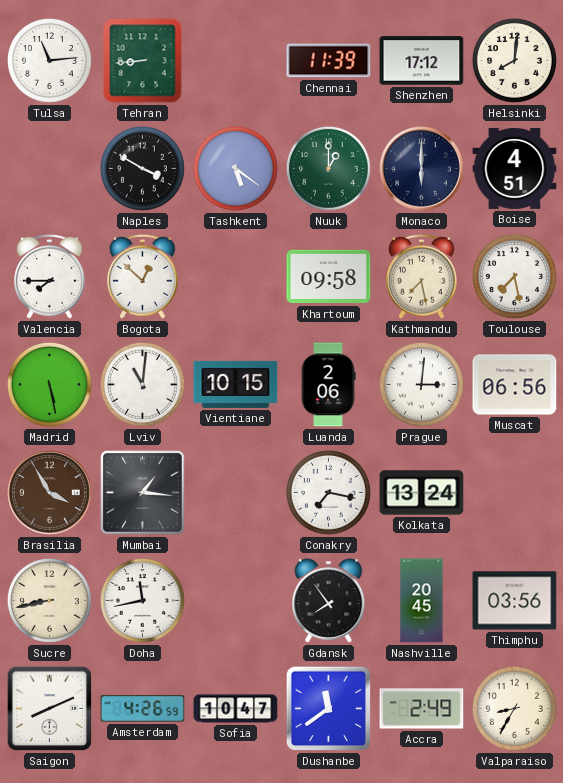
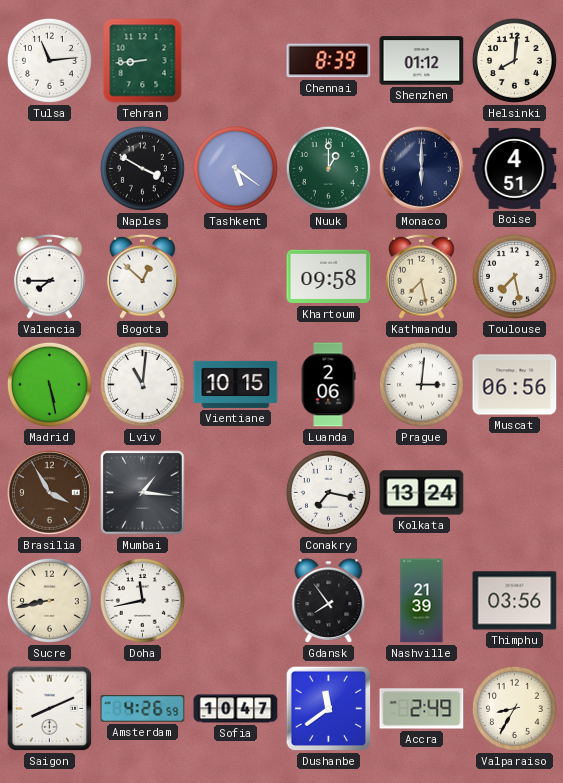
Chennai: 11:39 -> 8:39 (329, 61)
Shenzhen: 17:12 -> 01:12 (422, 61)
Nashville: 20:45 -> 21:39 (422, 601)
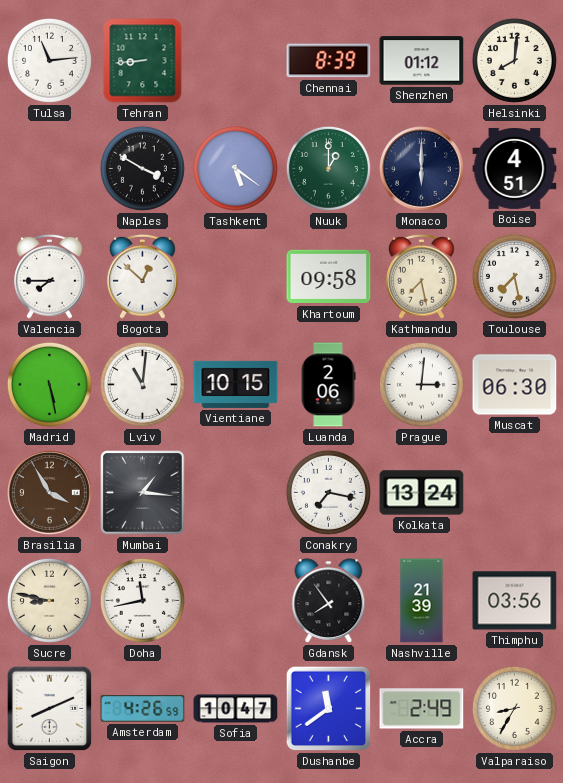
Muscat: 06:56 -> 06:30 (515, 385)
Sucre: 8:43 -> 8:47 (49, 600)
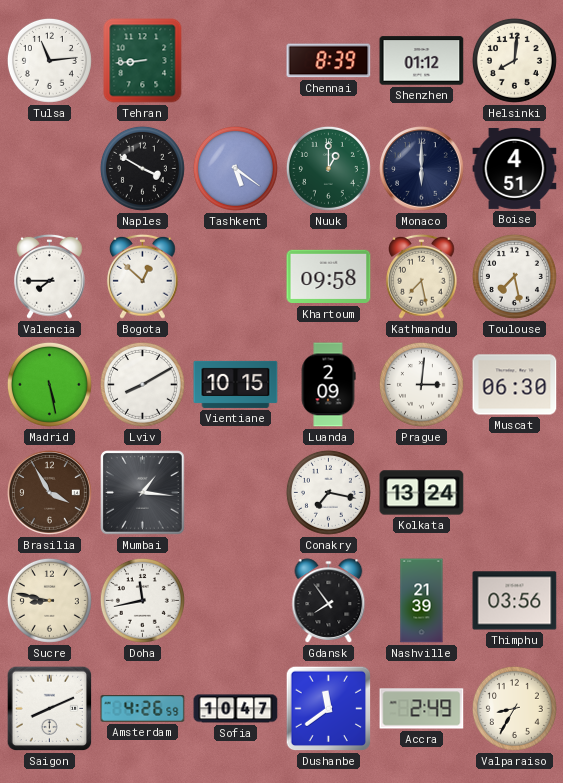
Lviv: 11:01 -> 8:10 (142, 384)
Luanda: 2:06 -> 2:09 (328, 385)
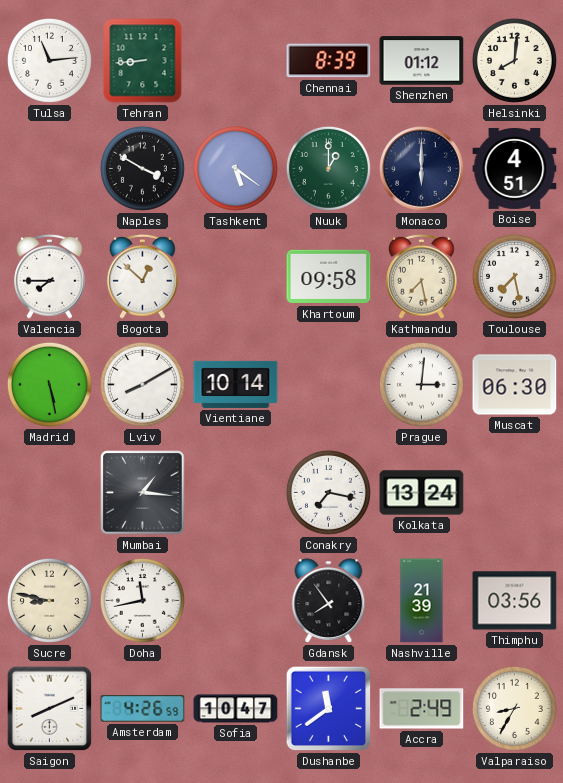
Vientiane: 10:15 -> 10:14 (236, 384)
Luanda: 2:09 -> none (328, 385)
Brasilia: 3:55 -> none (50, 493)
